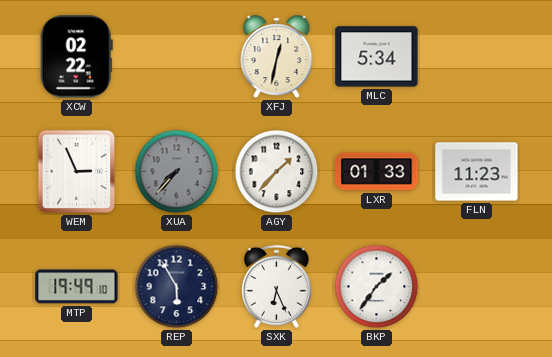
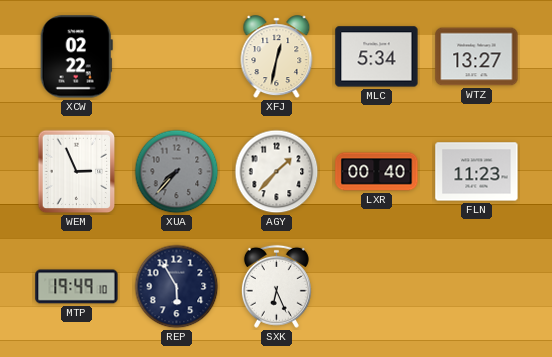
WTZ: none -> 13:27 (477, 57)
LXR: 01:33 -> 00:40 (377, 172)
BKP: 1:36 -> none (377, 287)
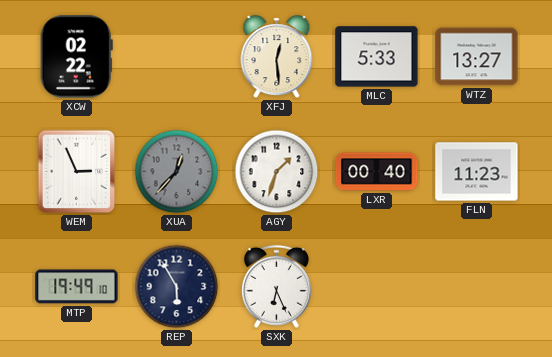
XFJ: 12:32 -> 12:29 (277, 57)
MLC: 5:34 -> 5:33 (377, 57)
XUA: 7:37 -> 12:37 (177, 172)
AGY: 1:37 -> 1:33 (277, 172)
